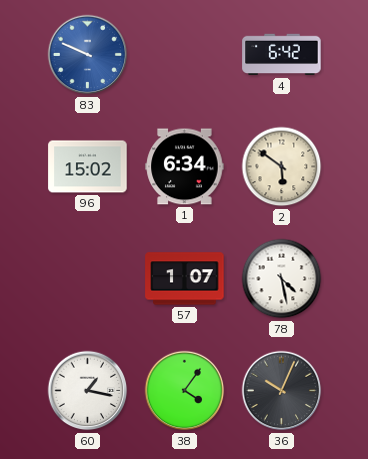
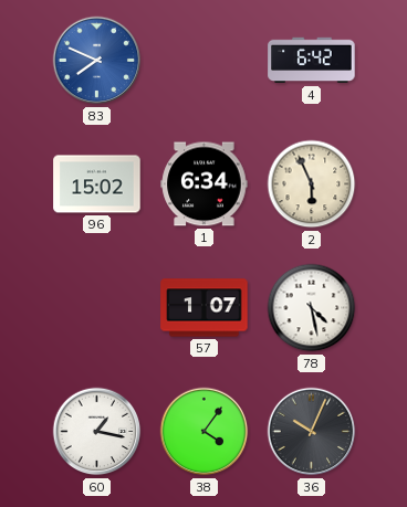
83: 9:49 -> 7:49 (97, 61)
2: 5:51 -> 5:56 (312, 184)
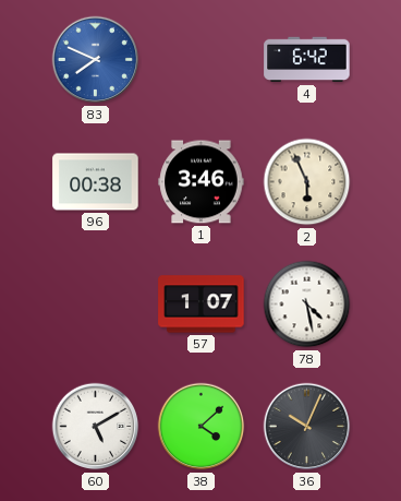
96: 15:02 -> 00:38 (96, 182)
1: 6:34 -> 3:46 (202, 182)
60: 1:17 -> 5:10 (96, 427)
38: 4:06 -> 4:08 (202, 427)
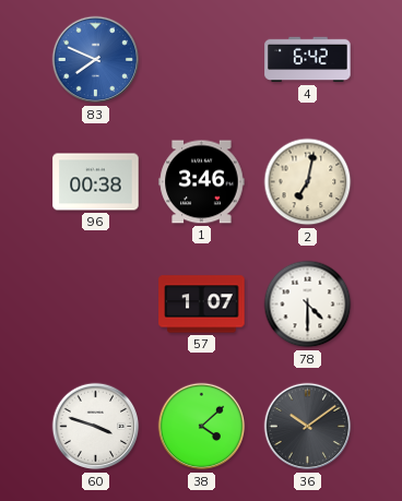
2: 5:56 -> 7:02 (308, 182)
78: 4:28 -> 4:30 (308, 305)
60: 5:10 -> 3:48 (96, 427)
36: 10:04 -> 10:09 (308, 427)
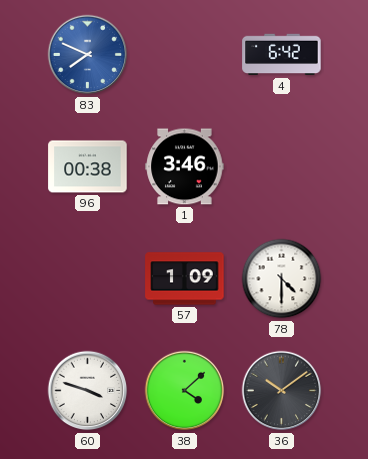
2: 7:02 -> none (308, 182)
57: 1:07 -> 1:09 (185, 279)
